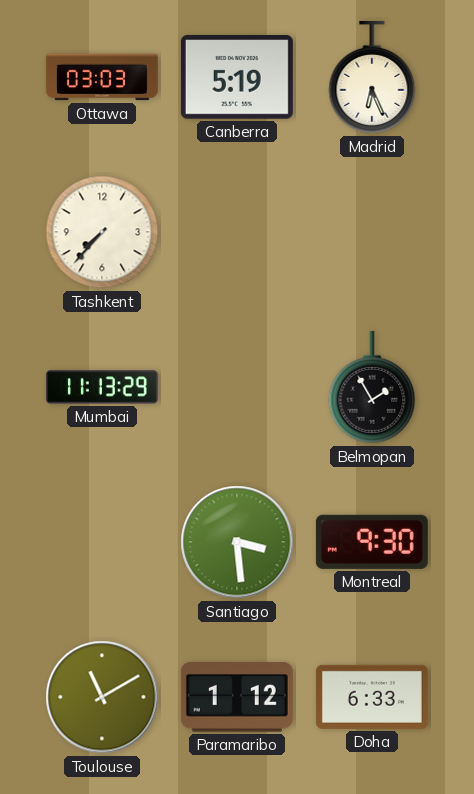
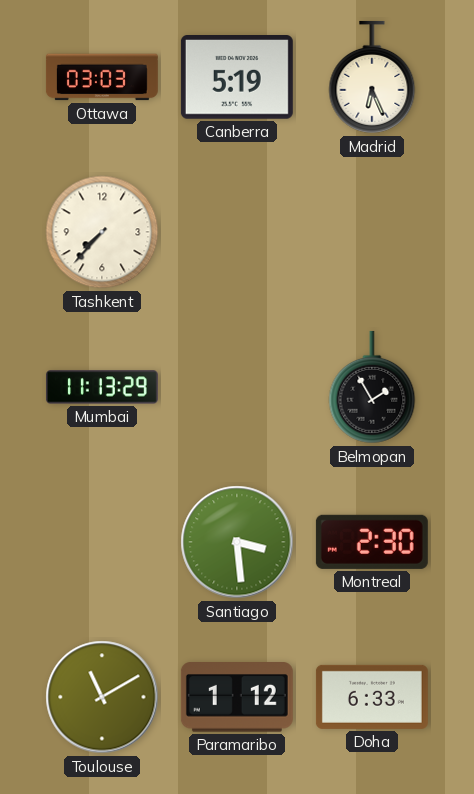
Montreal: 9:30 -> 2:30 (372, 542)
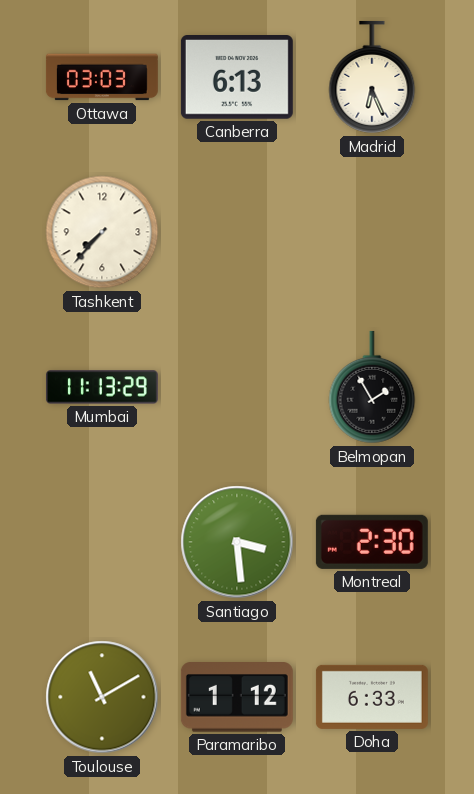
Canberra: 5:19 -> 6:13 (237, 78)
